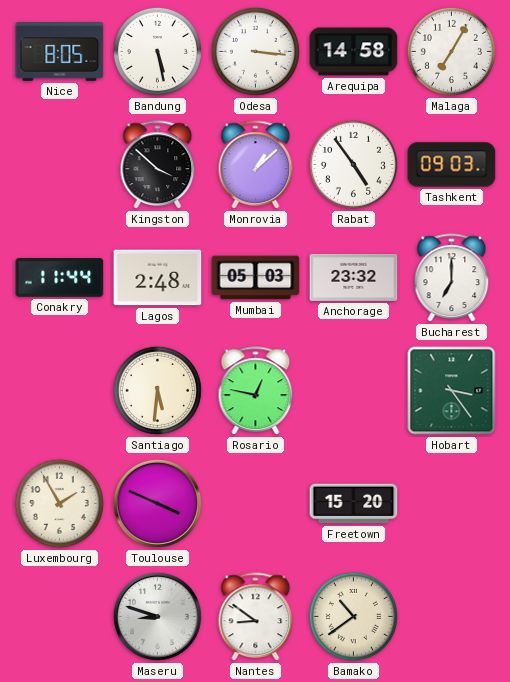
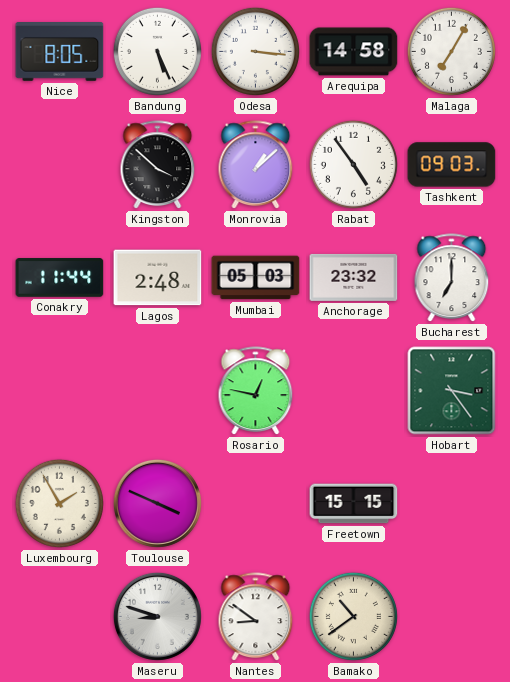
Bandung: 5:28 -> 5:26 (157, 51)
Santiago: 5:31 -> none (157, 390)
Freetown: 15:20 -> 15:15 (354, 504)
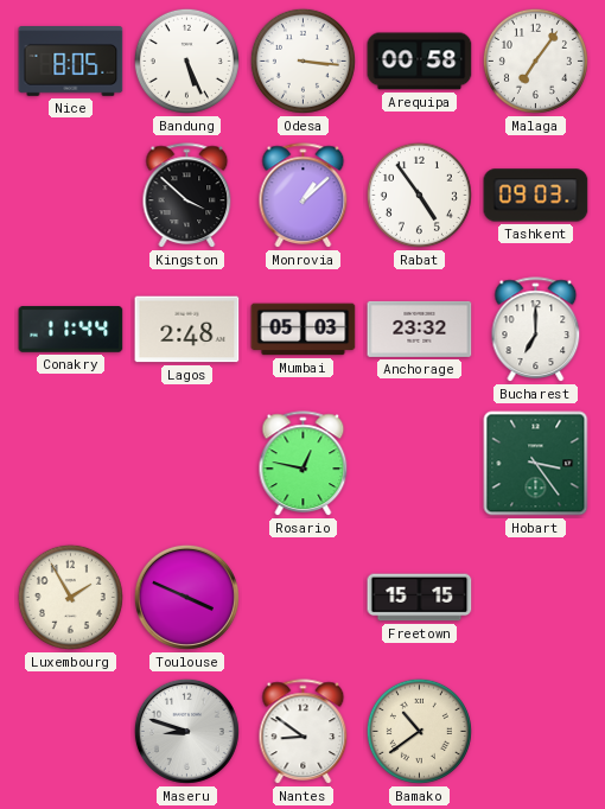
Arequipa: 14:58 -> 00:58 (420, 62)
Malaga: 7:05 -> 7:06 (535, 60)
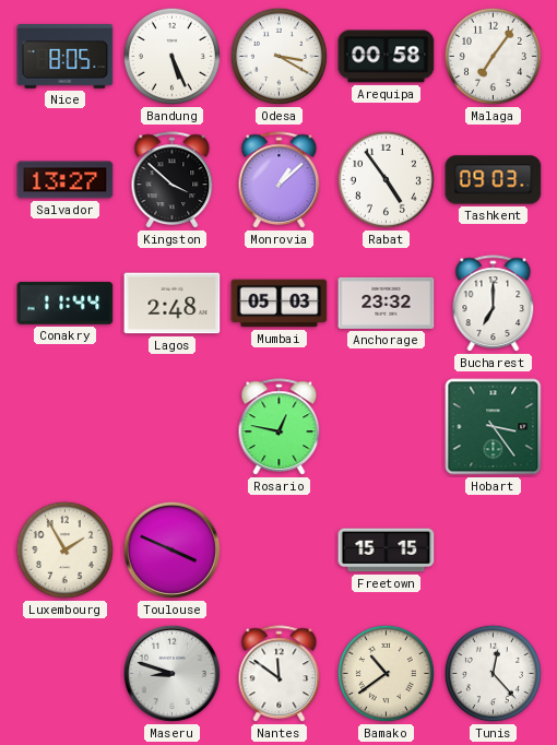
Odesa: 3:16 -> 3:20 (278, 56)
Salvador: none -> 13:27 (66, 180)
Nantes: 8:51 -> 11:51 (280, 674)
Tunis: none -> 12:23 (493, 673)
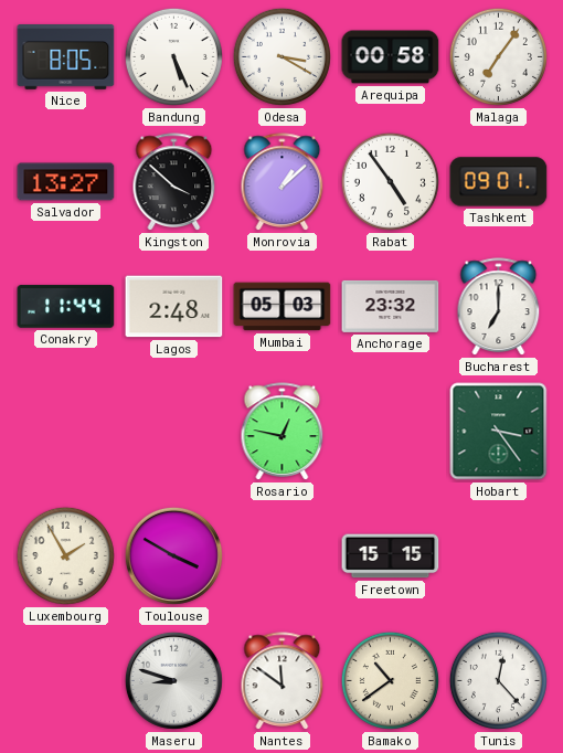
Tashkent: 09:03 -> 09:01 (499, 182)
Toulouse: 3:49 -> 3:50 (173, 555)
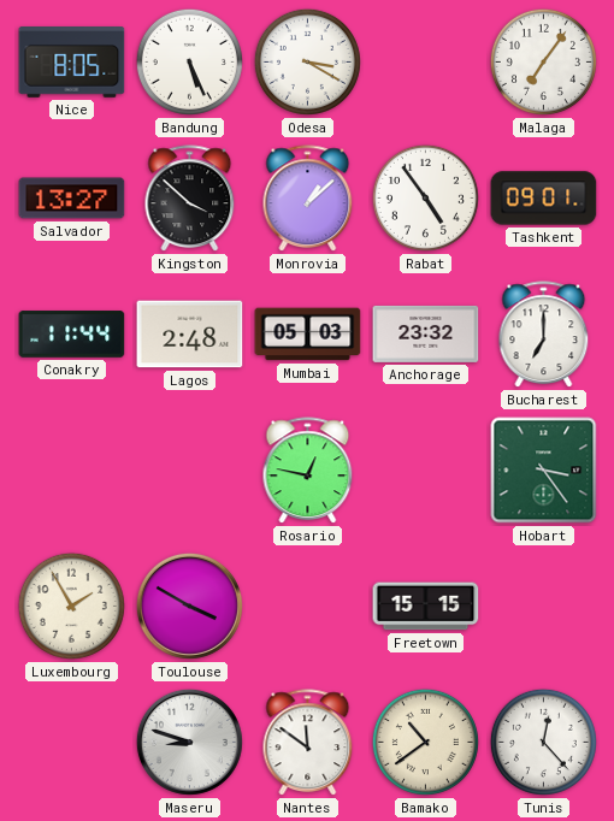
Arequipa: 00:58 -> none (391, 57)
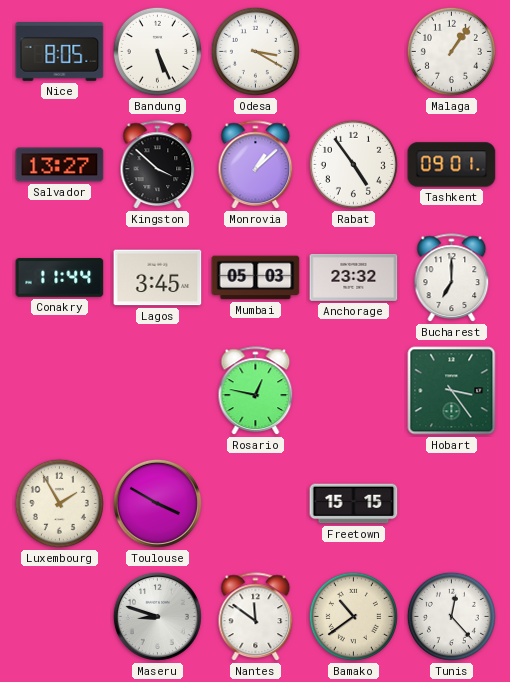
Malaga: 7:06 -> 1:06 (451, 51)
Lagos: 2:48 -> 3:45 (158, 278)
